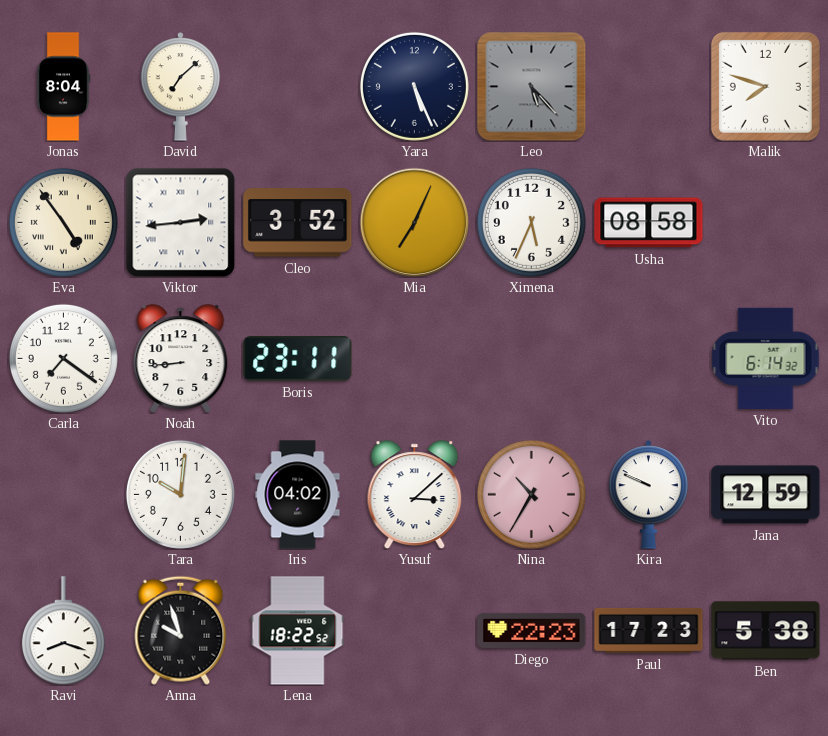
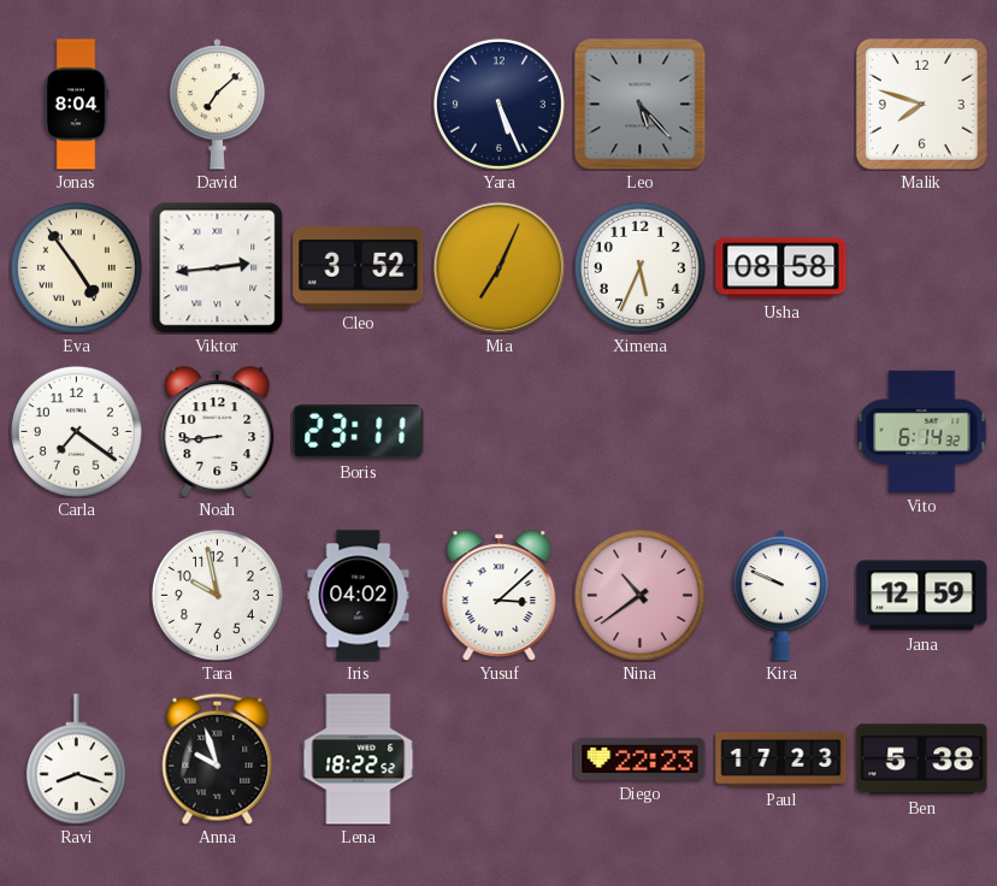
Tara: 10:01 -> 9:58 (217, 595)
Nina: 10:35 -> 10:39 (639, 595)
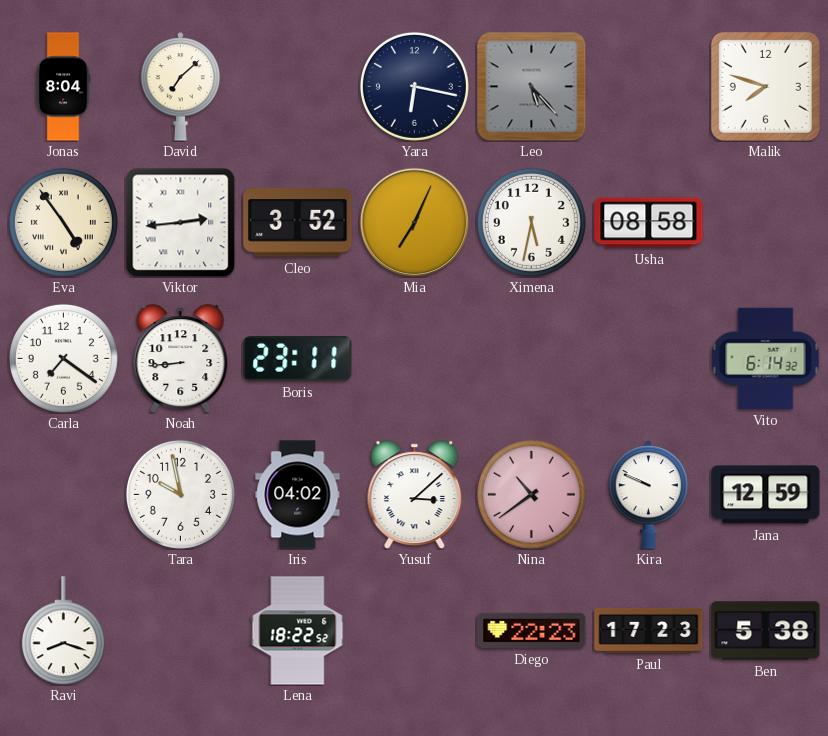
Yara: 5:26 -> 6:17 (414, 86)
Ximena: 5:34 -> 5:32 (531, 222)
Anna: 9:57 -> none (218, 758)
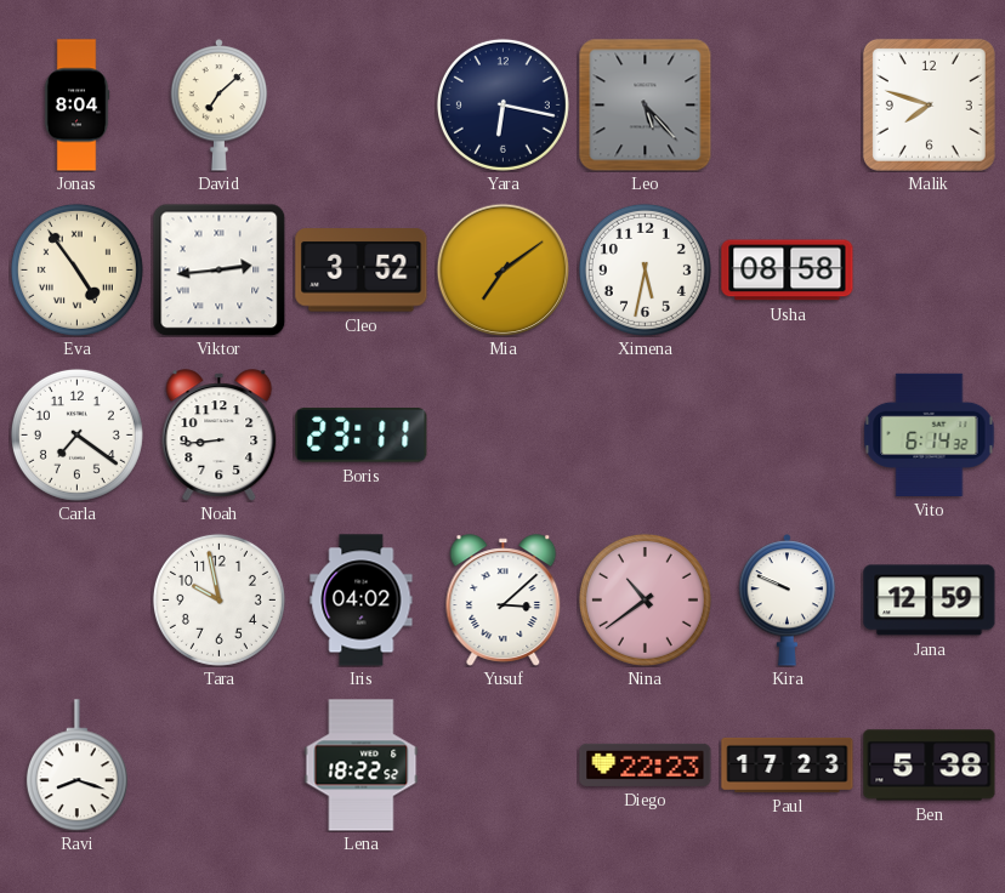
Mia: 7:04 -> 7:09 (502, 269)
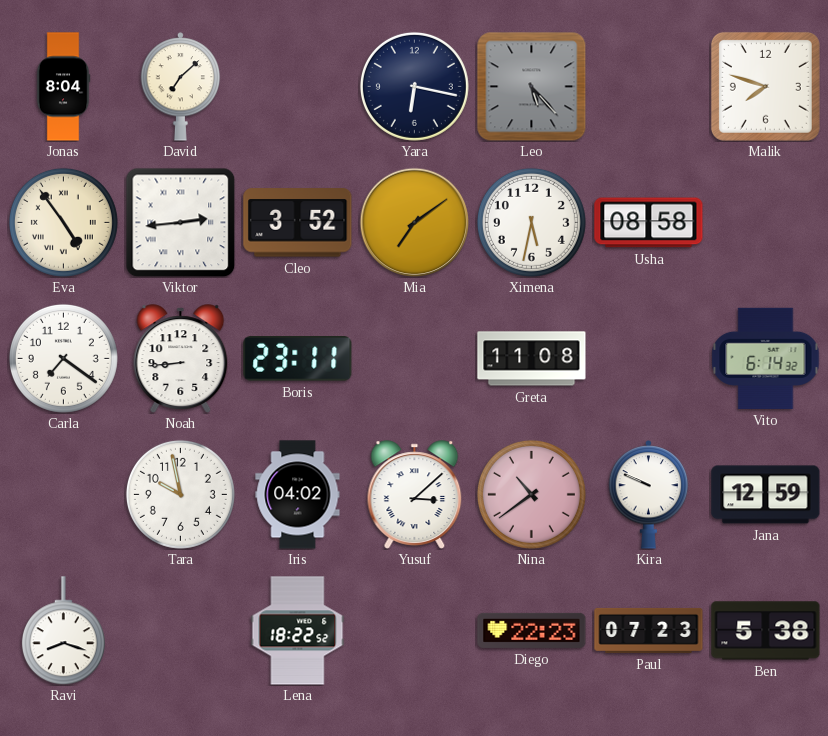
Greta: none -> 11:08 (532, 359)
Paul: 17:23 -> 07:23 (649, 630)
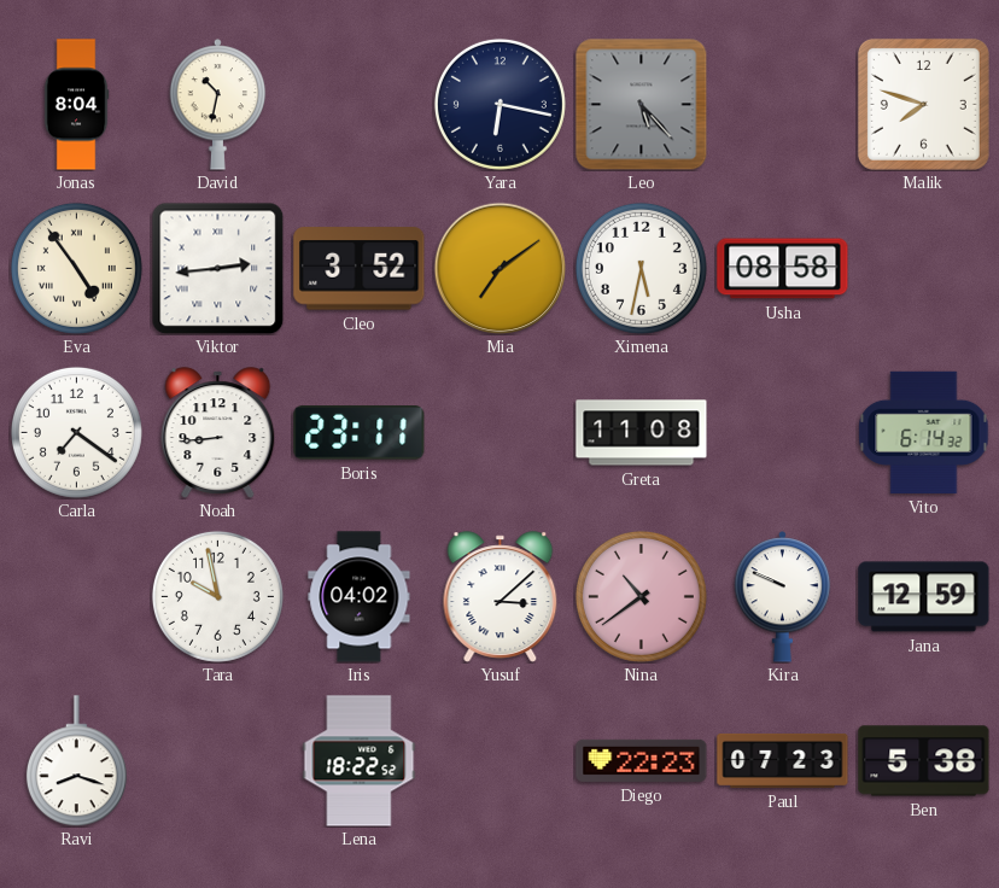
David: 7:08 -> 10:32 (218, 105)
